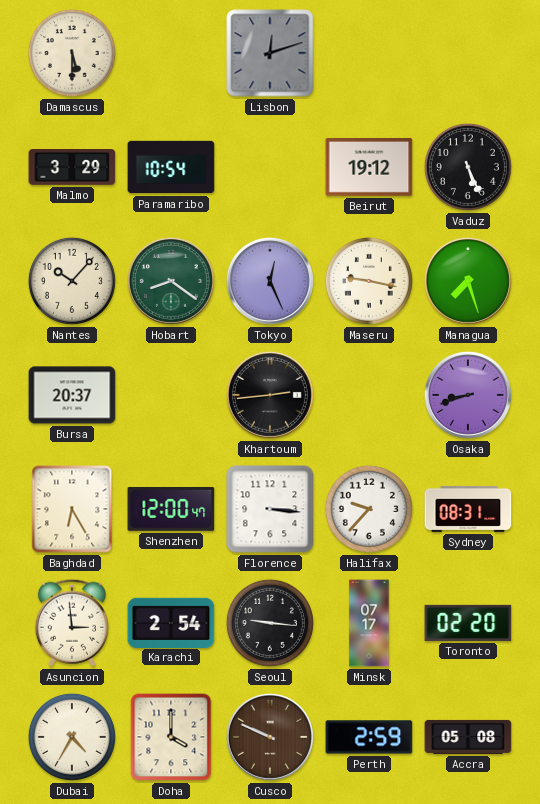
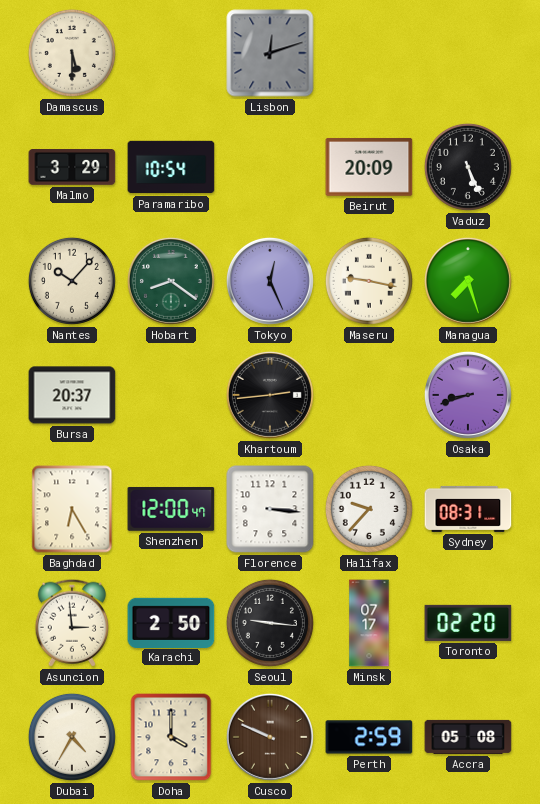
Beirut: 19:12 -> 20:09 (369, 167)
Karachi: 2:54 -> 2:50 (171, 622)
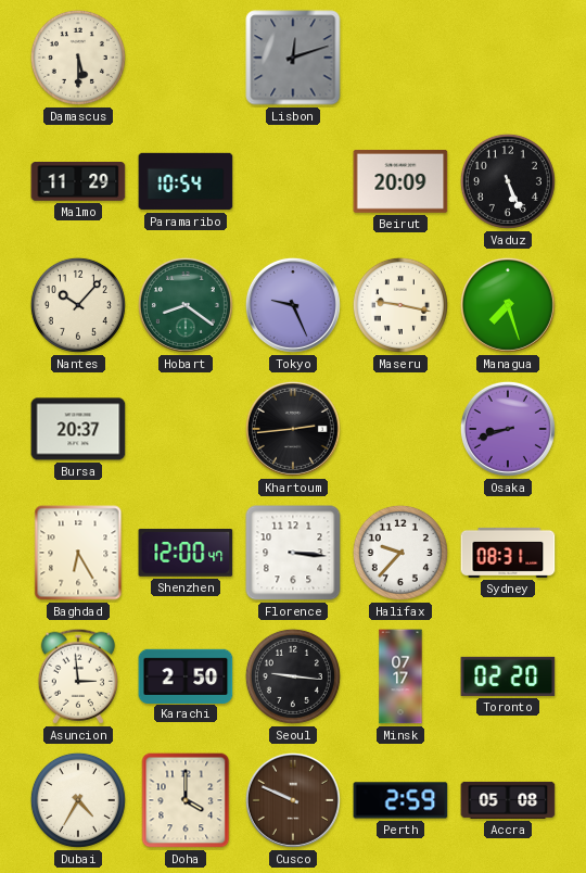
Malmo: 3:29 -> 11:29 (78, 182)
Tokyo: 12:26 -> 9:26 (293, 305)
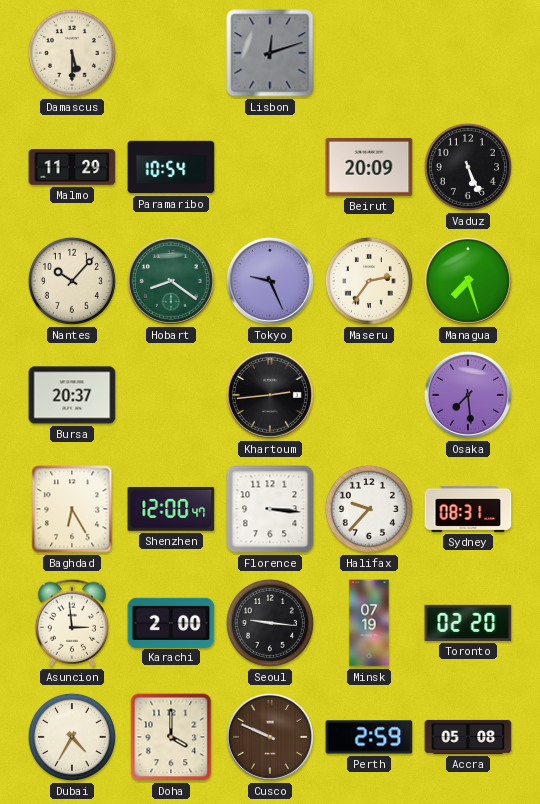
Maseru: 9:17 -> 2:36 (369, 281)
Osaka: 8:42 -> 7:29 (468, 395)
Karachi: 2:50 -> 2:00 (171, 622)
Minsk: 07:17 -> 07:19 (369, 623)
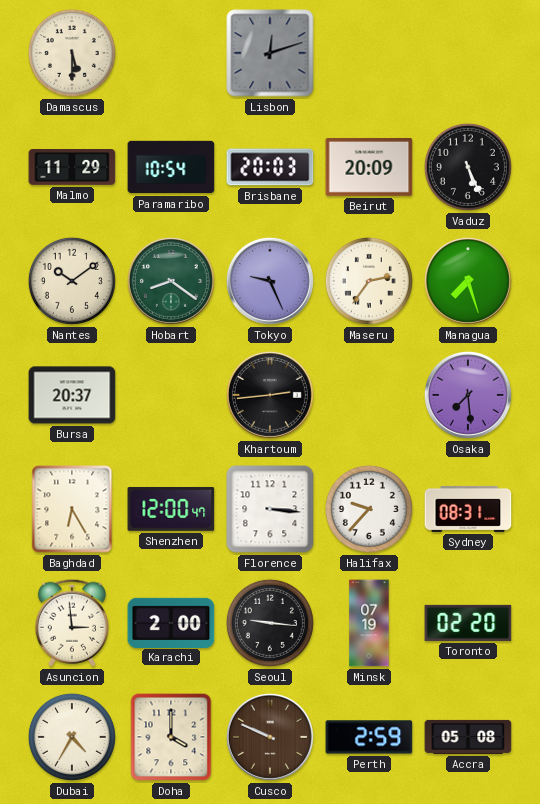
Brisbane: none -> 20:03 (270, 167)
Nantes: 10:07 -> 10:09 (72, 281)
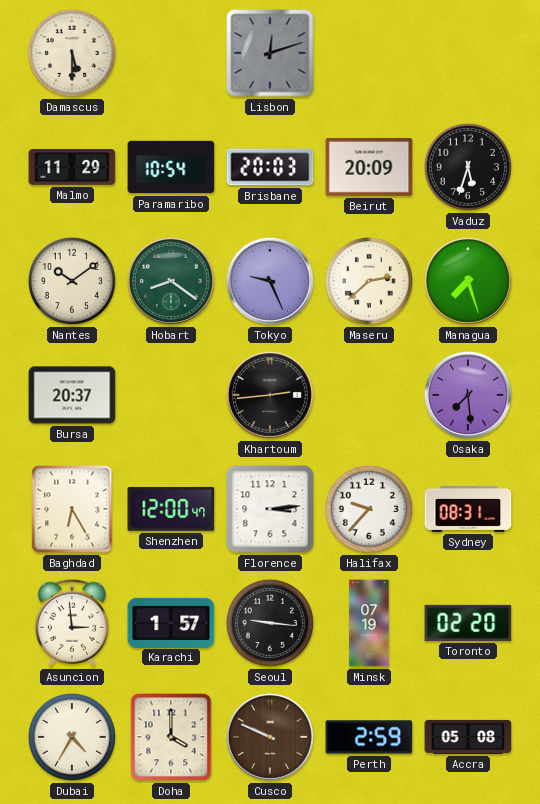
Vaduz: 5:26 -> 5:33 (468, 167)
Maseru: 2:36 -> 2:38 (369, 281)
Florence: 3:16 -> 3:14 (270, 509)
Karachi: 2:00 -> 1:57 (171, 622)
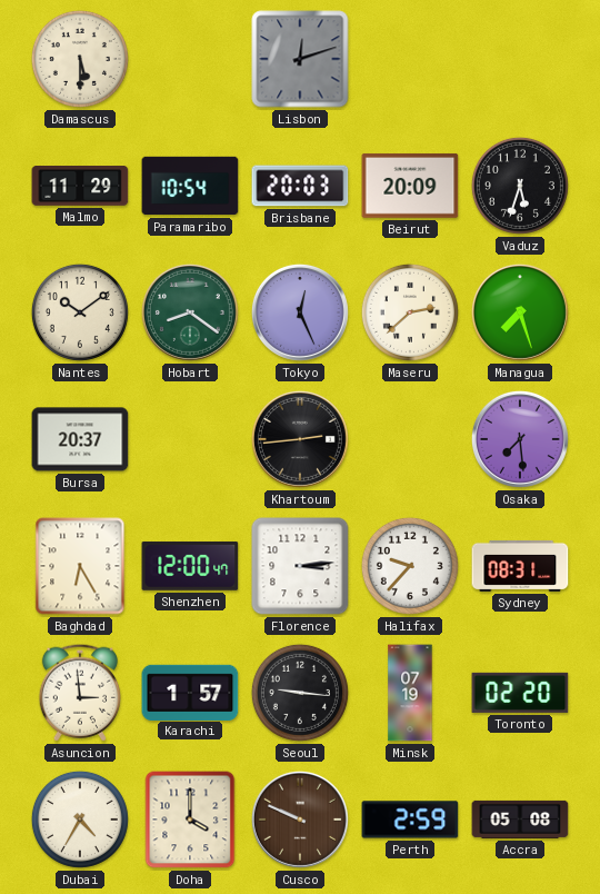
Tokyo: 9:26 -> 12:26 (300, 312)
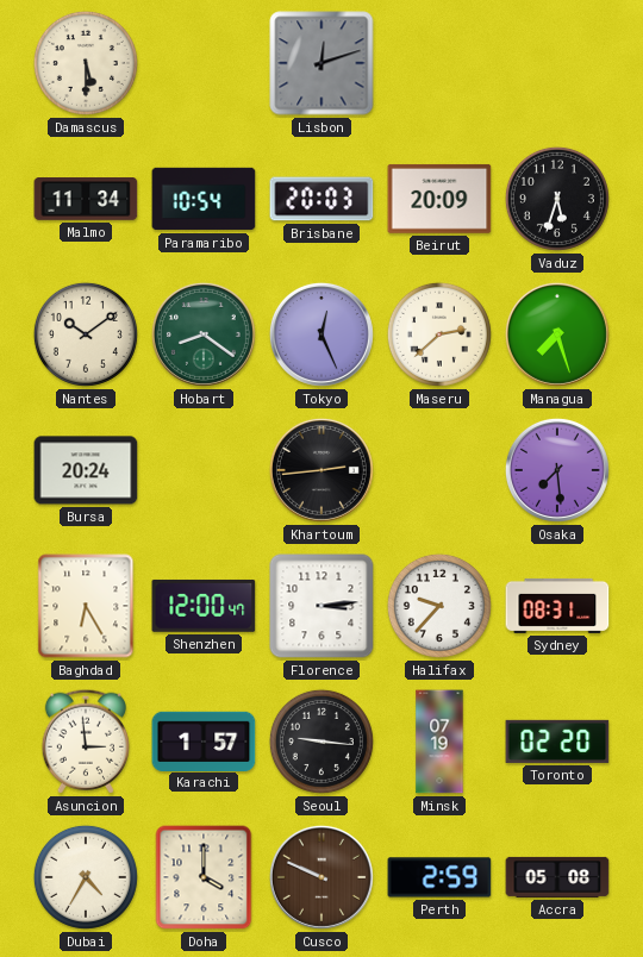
Malmo: 11:29 -> 11:34 (86, 200)
Bursa: 20:37 -> 20:24 (86, 470)
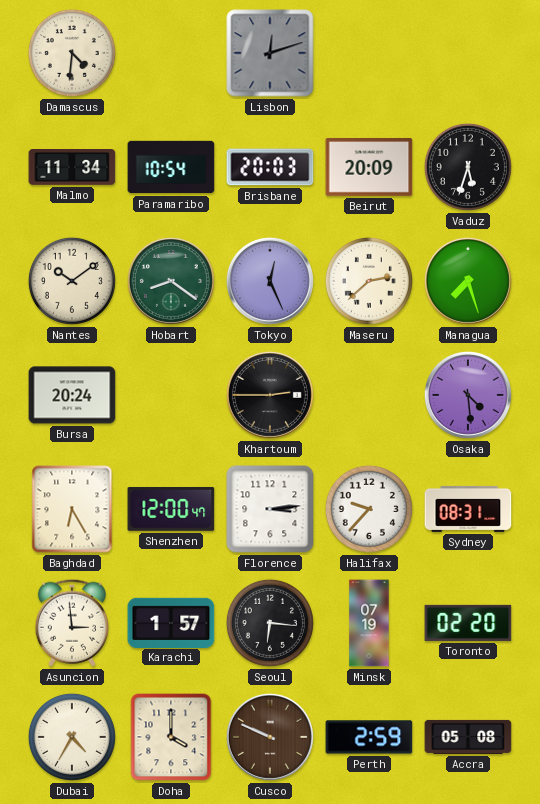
Damascus: 5:30 -> 4:31 (72, 53)
Khartoum: 2:44 -> 2:45 (270, 395)
Osaka: 7:29 -> 4:29 (468, 395)
Seoul: 9:16 -> 6:16 (270, 623)
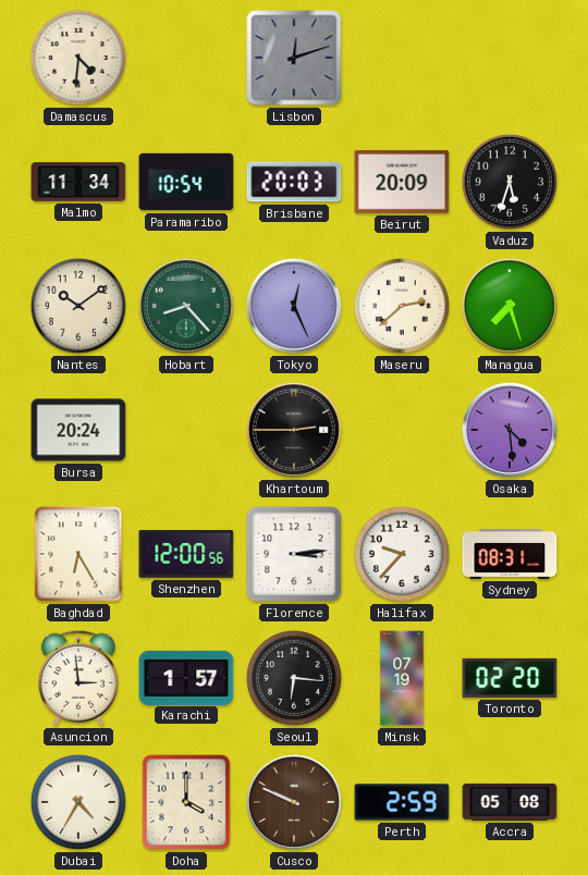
Hobart: 8:21 -> 8:23 (186, 306)
Shenzhen: 12:00:47 -> 12:00:56 (186, 554)
